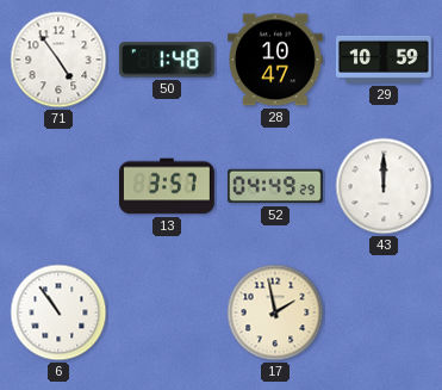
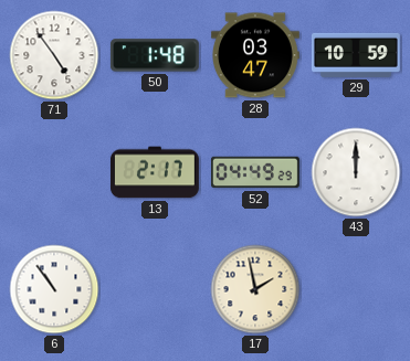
28: 10:47 -> 03:47 (255, 55)
13: 3:57 -> 2:17 (155, 172)
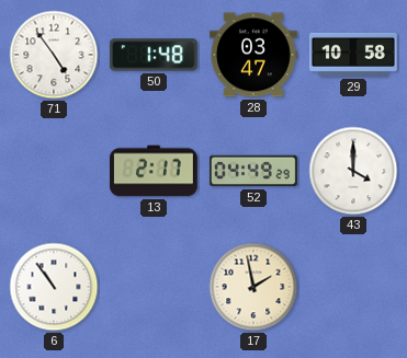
29: 10:59 -> 10:58 (353, 55)
43: 12:00 -> 4:00 (353, 171)
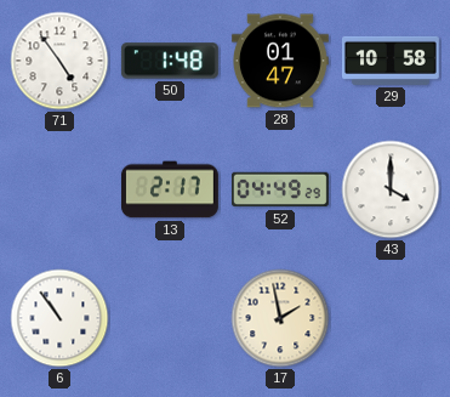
28: 03:47 -> 01:47 (280, 61)
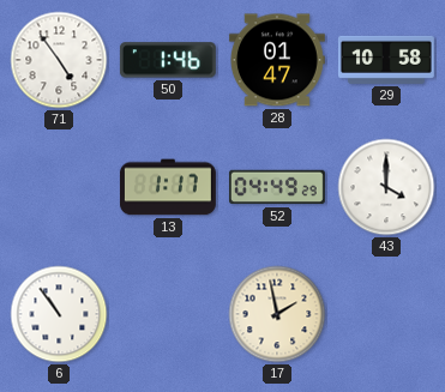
50: 1:48 -> 1:46 (168, 60)
13: 2:17 -> 1:17 (168, 187)
